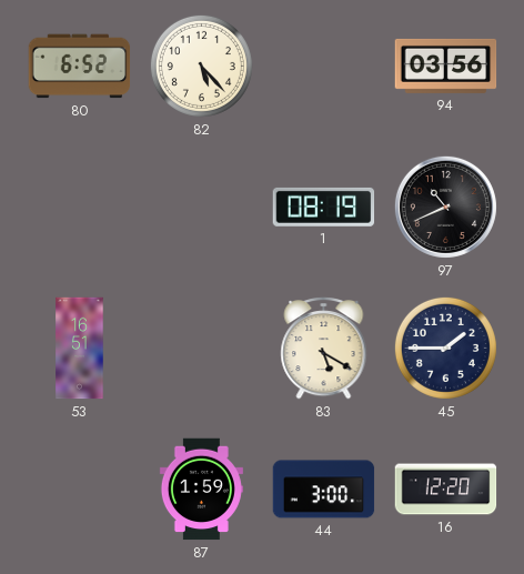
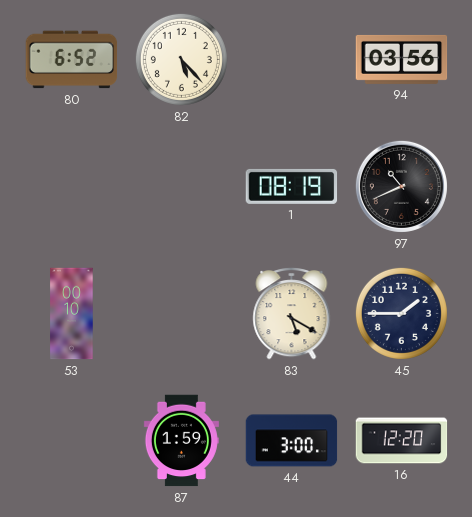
53: 16:51 -> 00:10 (72, 314)
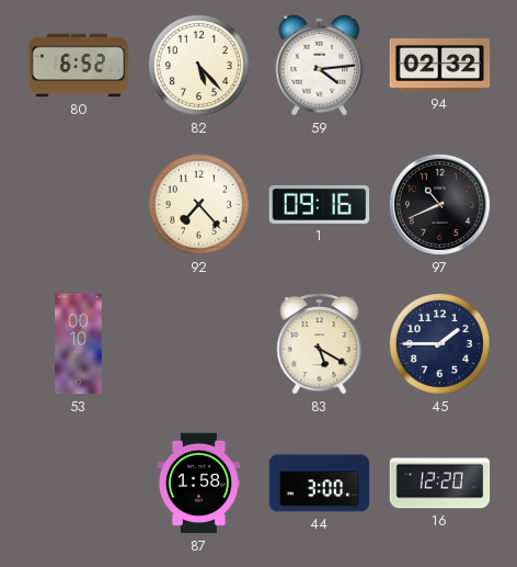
59: none -> 4:14 (320, 65)
94: 03:56 -> 02:32 (440, 65)
92: none -> 7:23 (198, 204)
1: 08:19 -> 09:16 (320, 204)
87: 1:59 -> 1:58 (198, 484)
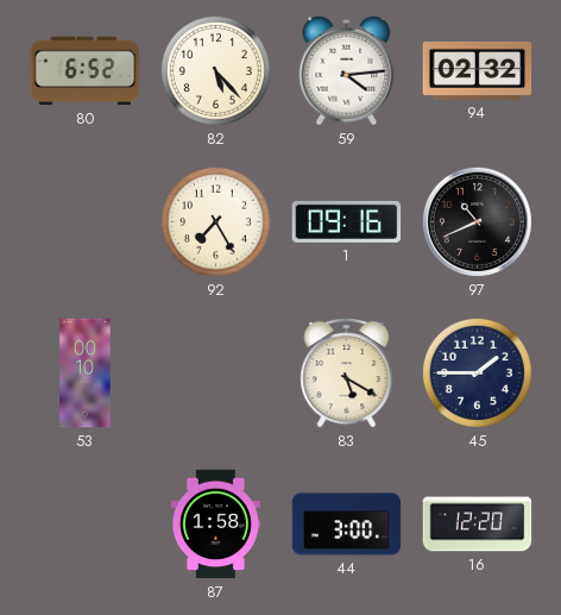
92: 7:23 -> 7:25 (215, 221)
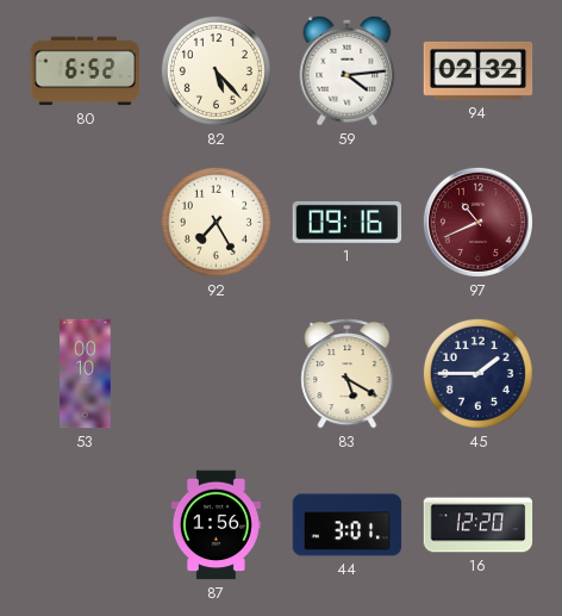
97 dial: black -> burgundy (477, 222)
87: 1:58 -> 1:56 (216, 525)
44: 3:00 -> 3:01 (348, 525)
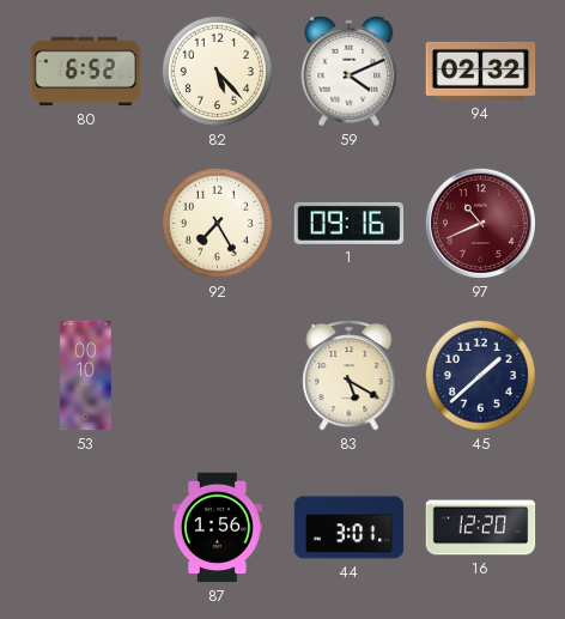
59: 4:14 -> 4:11 (350, 71)
45: 1:45 -> 1:38 (480, 375)
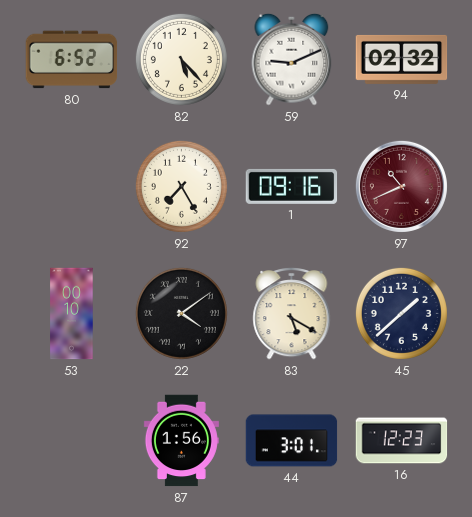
59: 4:11 -> 9:11 (292, 59)
22: none -> 4:09 (181, 313)
16: 12:20 -> 12:23 (402, 441)
